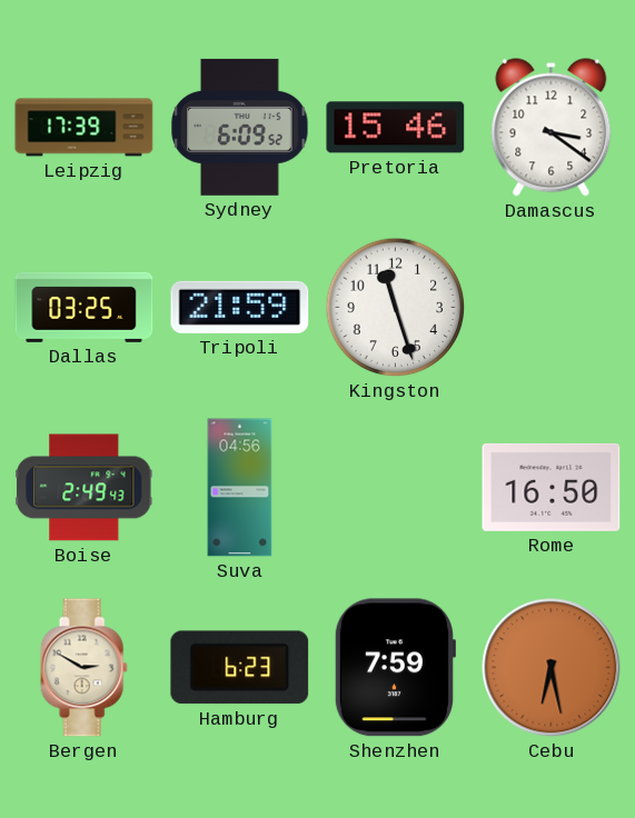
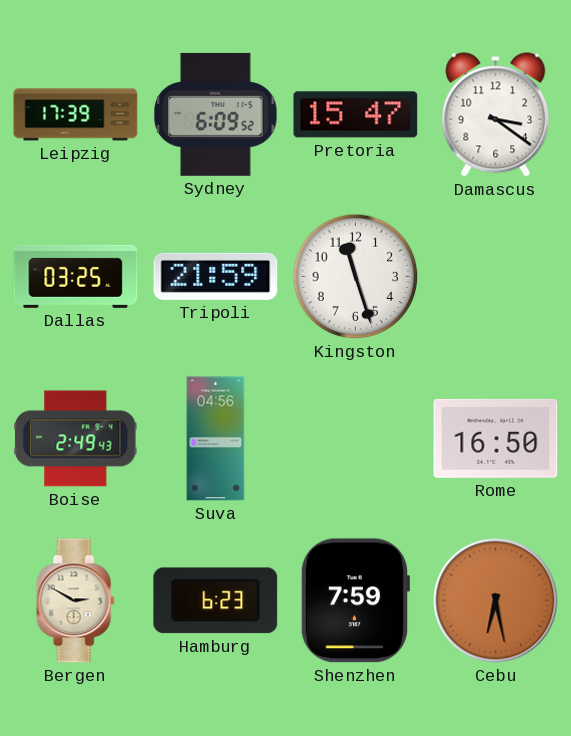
Pretoria: 15:46 -> 15:47 (356, 115)
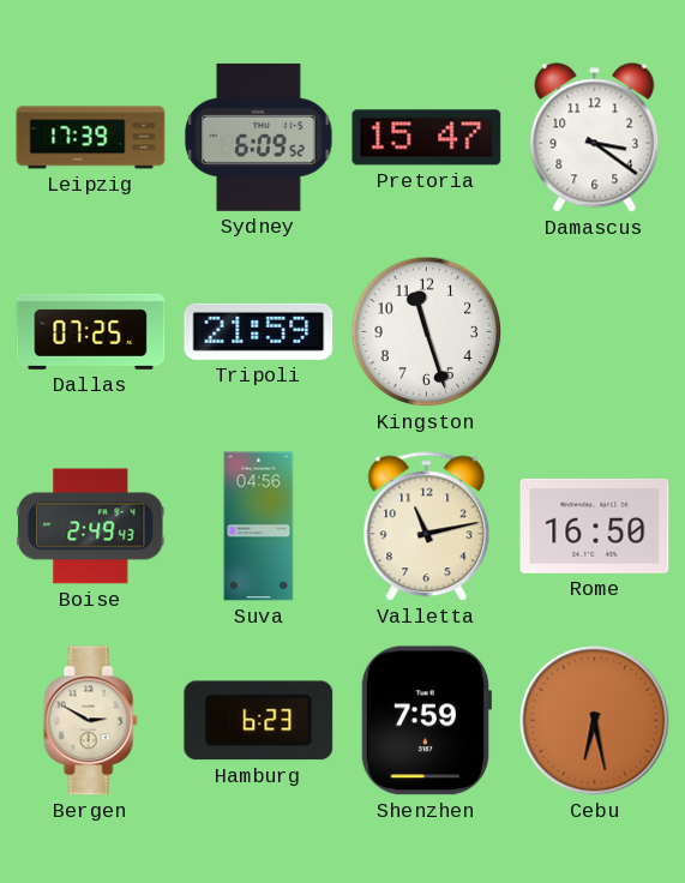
Dallas: 03:25 -> 07:25 (91, 331)
Valletta: none -> 11:13 (427, 527)
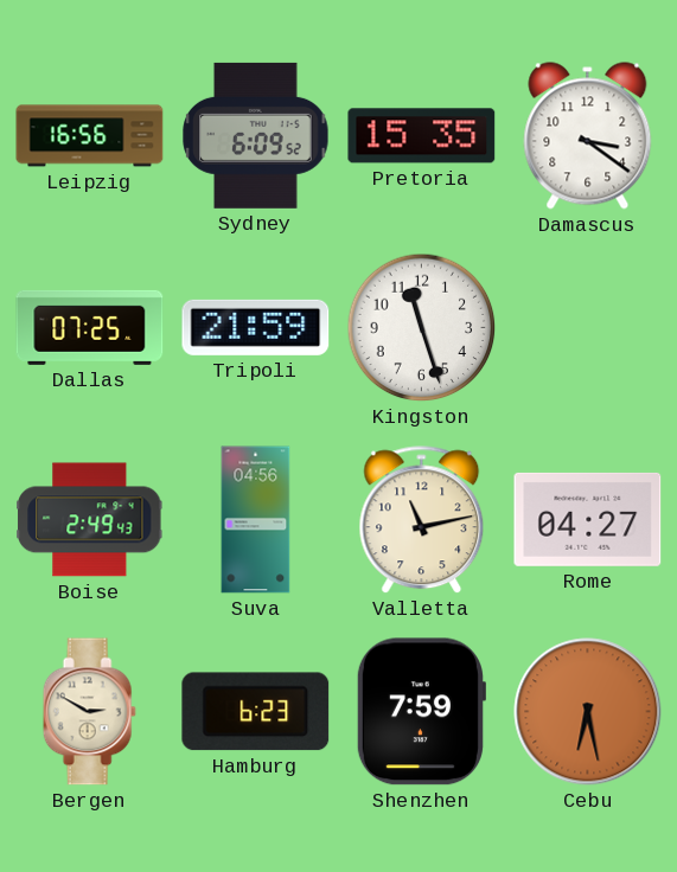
Leipzig: 17:39 -> 16:56 (90, 136)
Pretoria: 15:47 -> 15:35 (422, 136)
Rome: 16:50 -> 04:27 (588, 519)
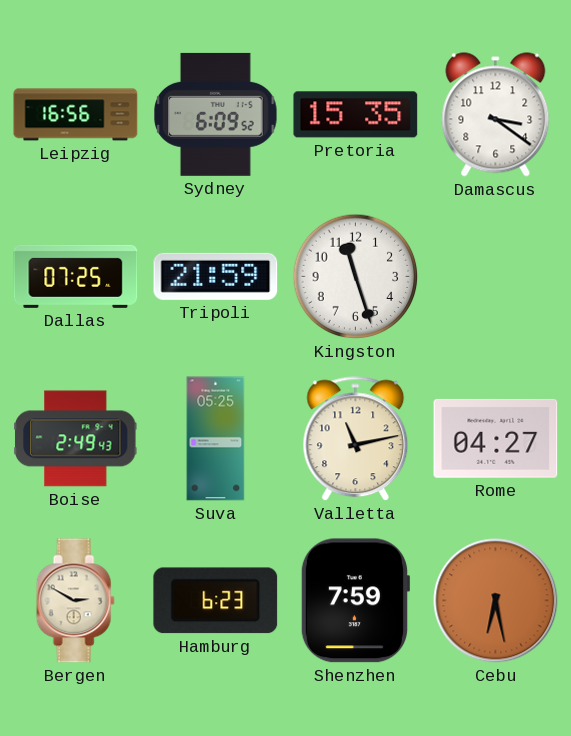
Suva: 04:56 -> 05:25 (216, 439)
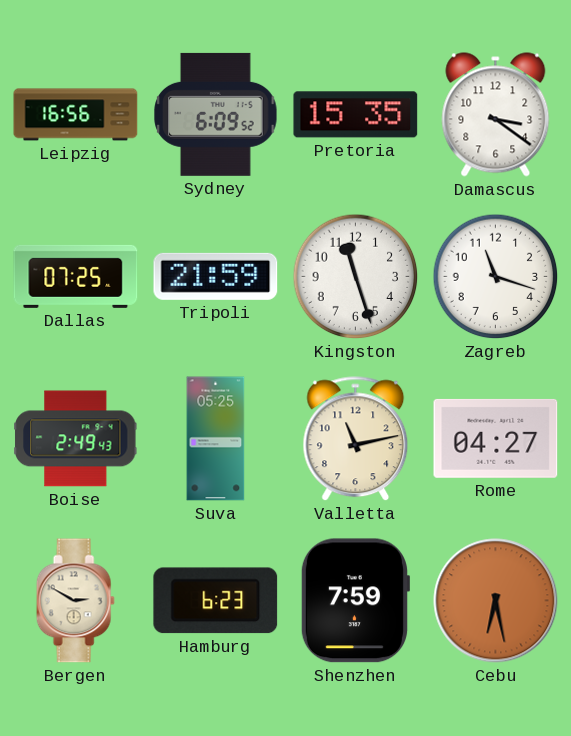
Zagreb: none -> 11:18 (496, 277)
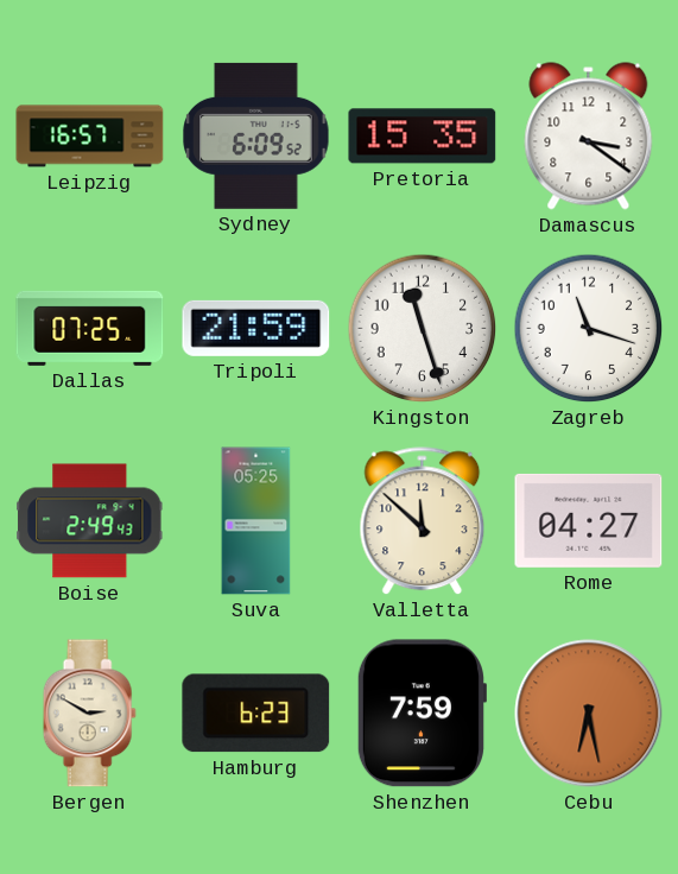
Leipzig: 16:56 -> 16:57 (90, 137)
Valletta: 11:13 -> 11:52 (423, 521)
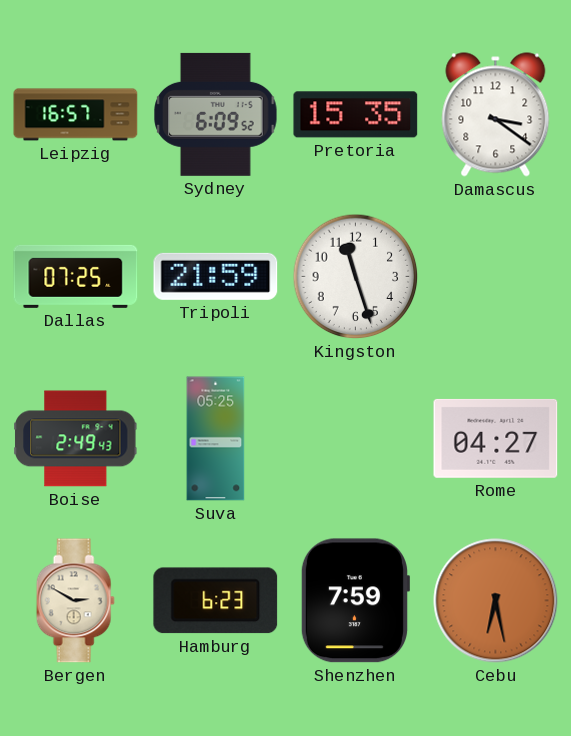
Zagreb: 11:18 -> none (589, 329)
Valletta: 11:52 -> none (423, 521)
